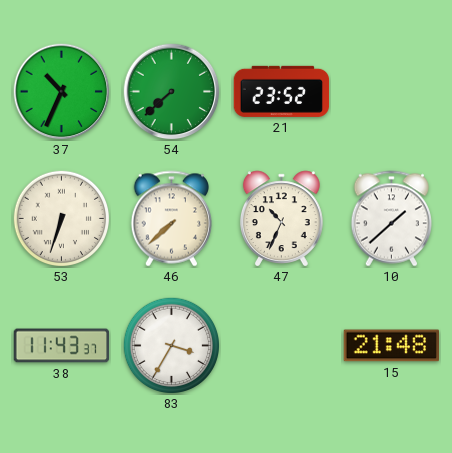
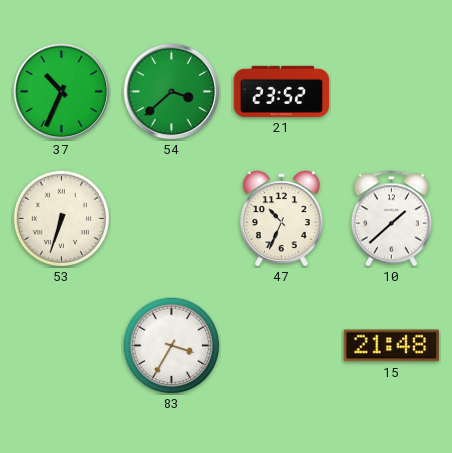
54: 7:38 -> 3:38 (172, 92)
46: 7:38 -> none (171, 219)
38: 11:43 -> none (62, 346)
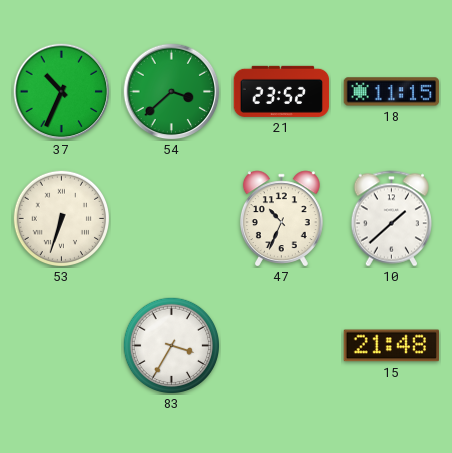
18: none -> 11:15 (392, 92)
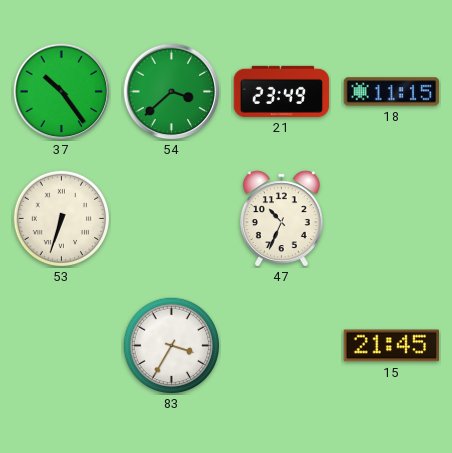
37: 10:34 -> 10:24 (62, 92)
21: 23:52 -> 23:49 (282, 91)
10: 1:38 -> none (391, 219)
15: 21:48 -> 21:45 (391, 346)
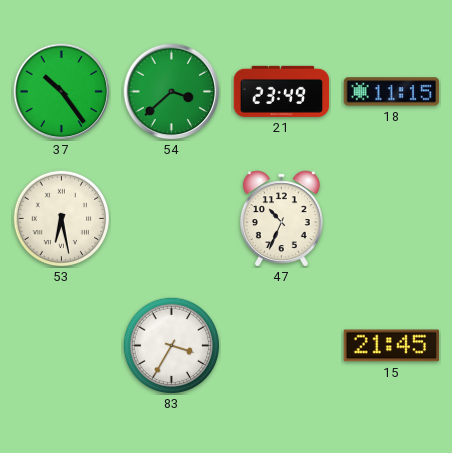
53: 6:33 -> 6:28 (61, 218)
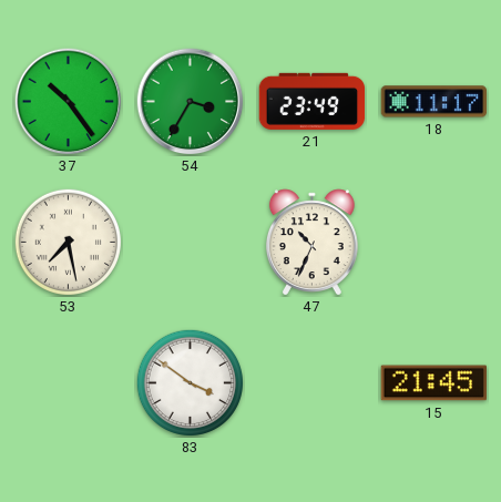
54: 3:38 -> 3:35 (191, 102)
18: 11:15 -> 11:17 (434, 102)
53: 6:28 -> 7:28 (68, 242)
83: 3:35 -> 3:51 (190, 382)
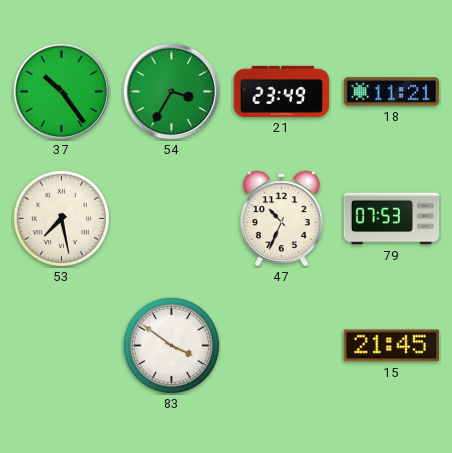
18: 11:17 -> 11:21 (392, 92)
79: none -> 07:53 (392, 219)
